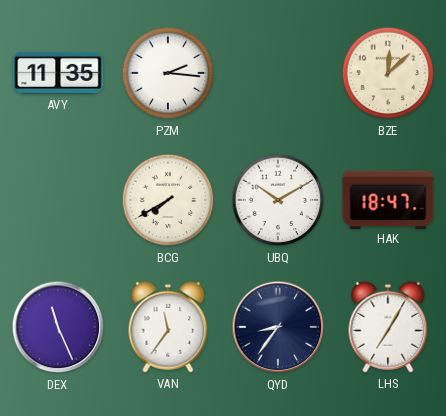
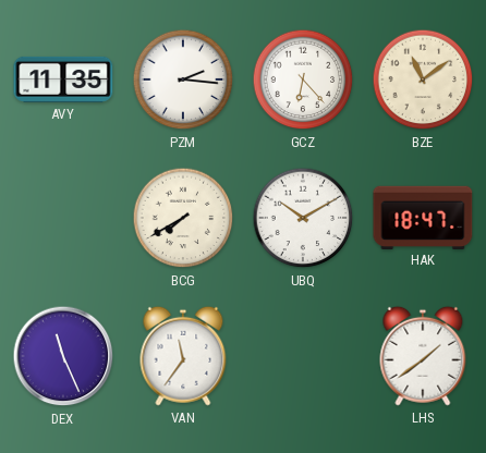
GCZ: none -> 6:23 (303, 79)
BZE: 12:08 -> 11:09 (423, 79)
QYD: 8:36 -> none (278, 327)
LHS: 7:05 -> 1:39 (423, 356)
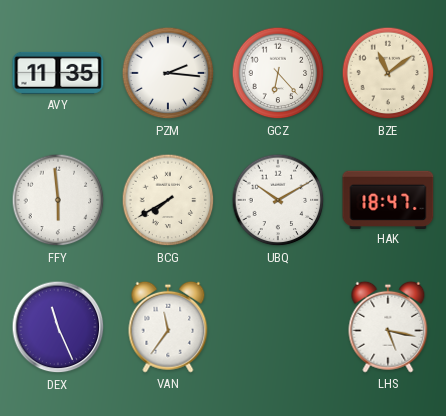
FFY: none -> 5:59 (58, 200)
LHS: 1:39 -> 5:17 (388, 327)
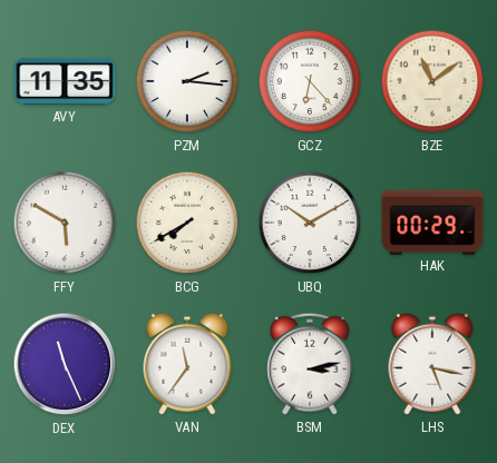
FFY: 5:59 -> 5:50 (65, 223)
HAK: 18:47 -> 00:29 (432, 221)
BSM: none -> 3:13 (310, 364)
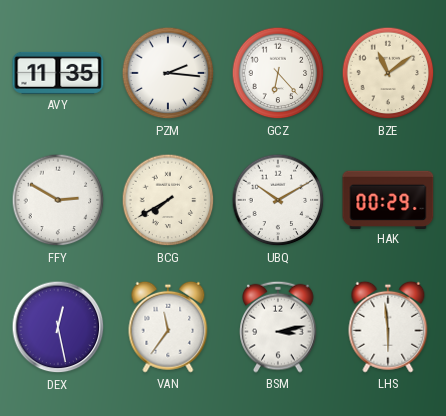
FFY: 5:50 -> 2:50 (58, 200)
DEX: 11:26 -> 12:28 (58, 327)
LHS: 5:17 -> 5:59 (388, 327)
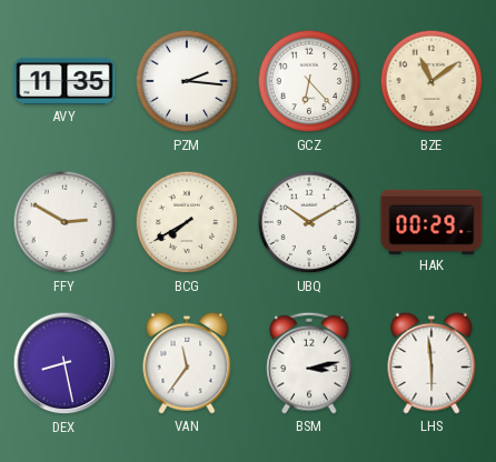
DEX: 12:28 -> 8:28 (65, 363)
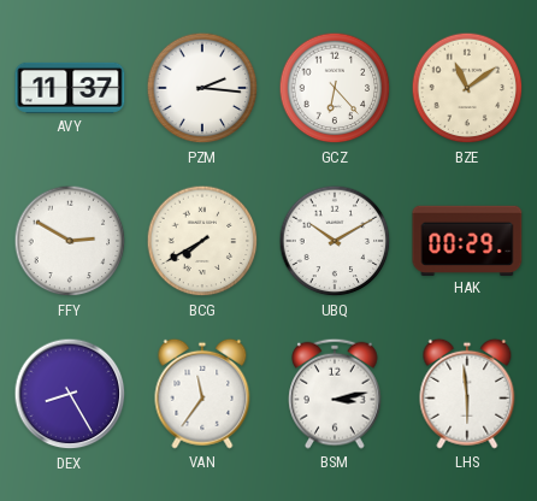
AVY: 11:35 -> 11:37 (70, 88)
DEX: 8:28 -> 8:25 (70, 394)
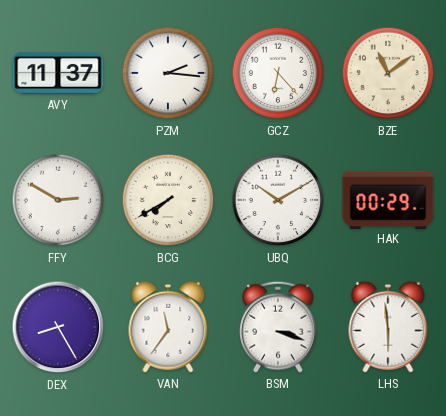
BSM: 3:13 -> 3:18 (278, 327)
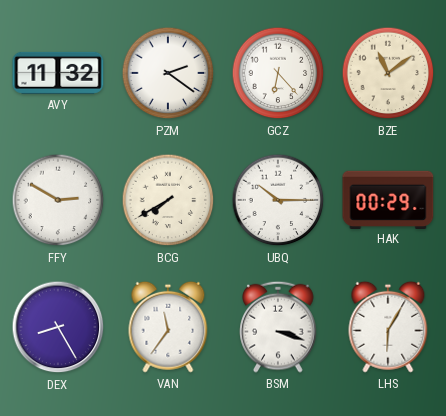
AVY: 11:37 -> 11:32 (58, 73)
PZM: 2:16 -> 2:21 (168, 73)
UBQ: 10:10 -> 10:15 (278, 200)
LHS: 5:59 -> 6:05 (388, 327)
